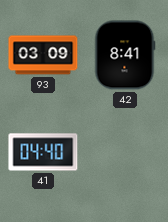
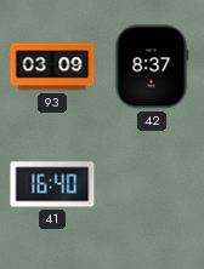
42: 8:41 -> 8:37 (152, 67)
41: 04:40 -> 16:40 (52, 184)
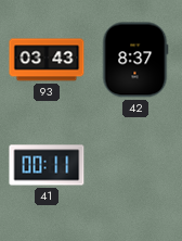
93: 03:09 -> 03:43 (47, 60)
41: 16:40 -> 00:11 (47, 165)
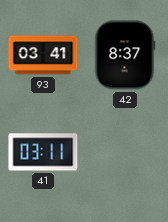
93: 03:43 -> 03:41 (43, 55)
41: 00:11 -> 03:11 (43, 152)
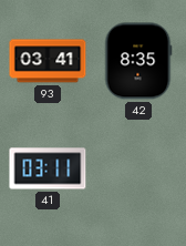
42: 8:37 -> 8:35 (138, 61)
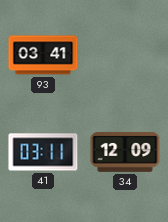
42: 8:35 -> none (138, 61)
34: none -> 12:09 (125, 153)
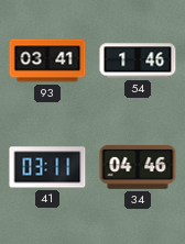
54: none -> 1:46 (138, 60)
34: 12:09 -> 04:46 (138, 168)
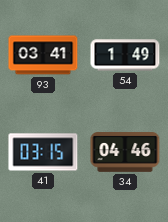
54: 1:46 -> 1:49 (125, 55)
41: 03:11 -> 03:15 (43, 152)
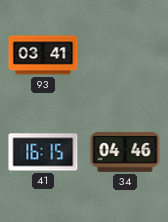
54: 1:49 -> none (125, 55)
41: 03:15 -> 16:15 (43, 152)
